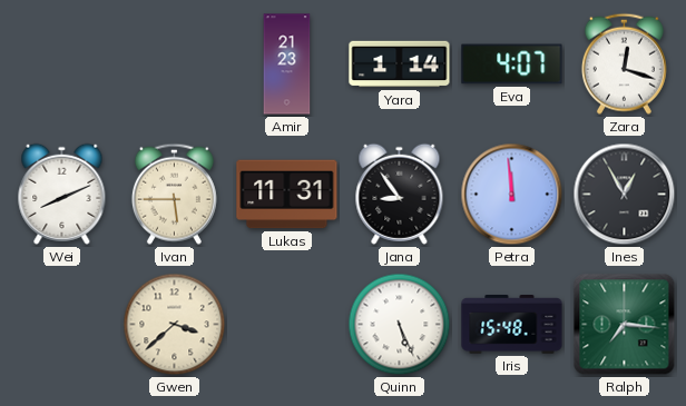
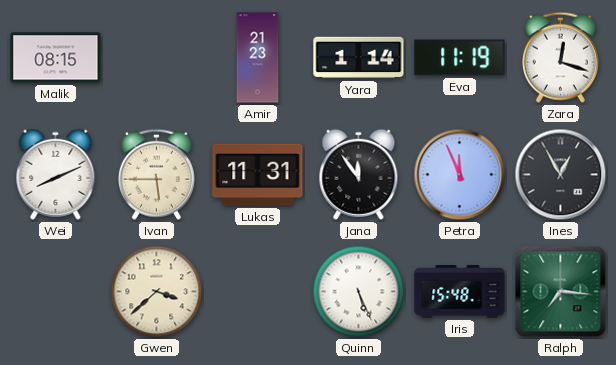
Malik: none -> 08:15 (56, 58)
Eva: 4:07 -> 11:19 (460, 58)
Jana: 8:54 -> 11:54 (359, 174)
Petra: 11:59 -> 11:56 (460, 175)
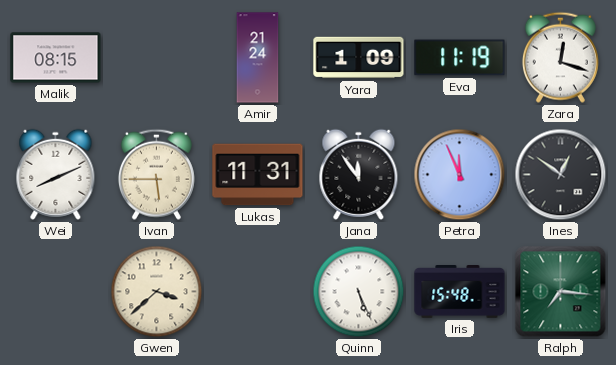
Amir: 21:23 -> 21:24 (258, 58)
Yara: 1:14 -> 1:09 (359, 58)
Ines: 12:55 -> 12:51 (561, 175)
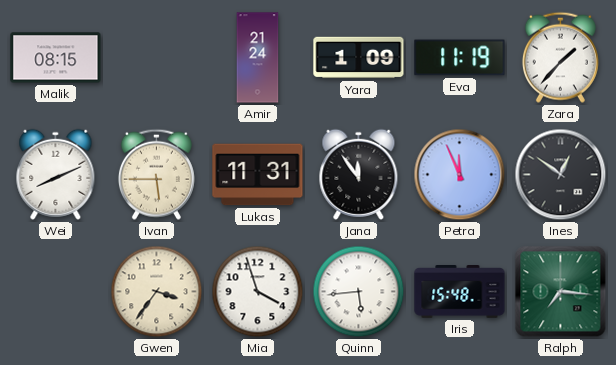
Zara: 12:18 -> 1:37 (560, 57)
Gwen: 3:38 -> 3:36 (157, 292)
Mia: none -> 3:57 (258, 292)
Quinn: 5:26 -> 5:44 (359, 292)
